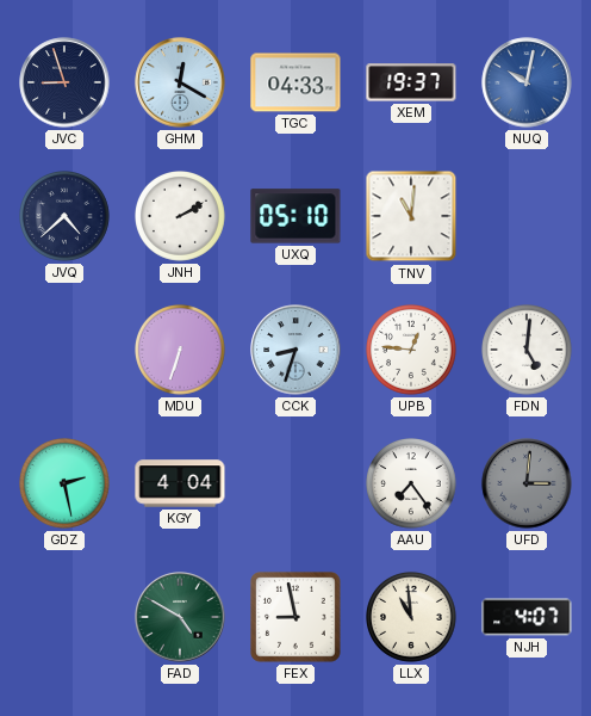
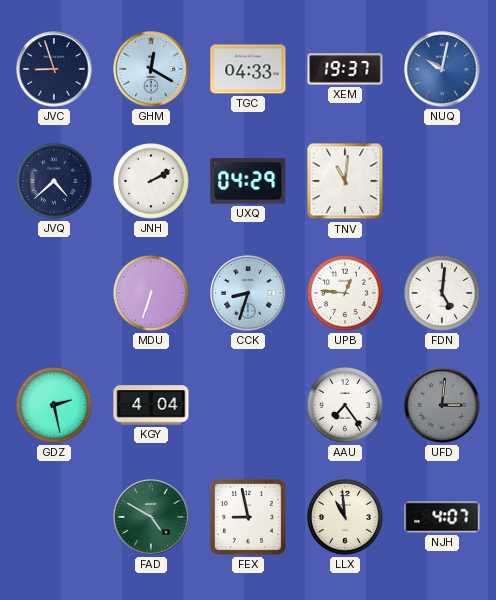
UXQ: 05:10 -> 04:29 (248, 181)
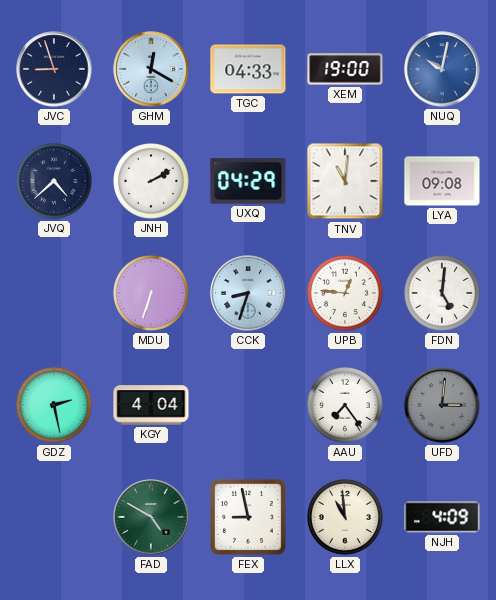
XEM: 19:37 -> 19:00 (345, 69)
LYA: none -> 09:08 (442, 181)
NJH: 4:07 -> 4:09 (442, 517)
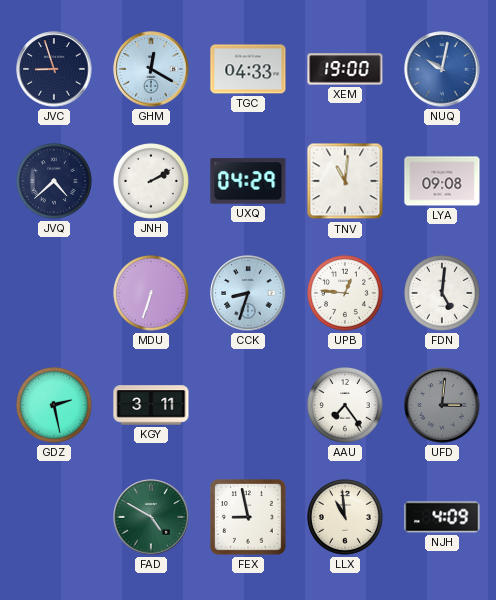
KGY: 4:04 -> 3:11 (151, 405)
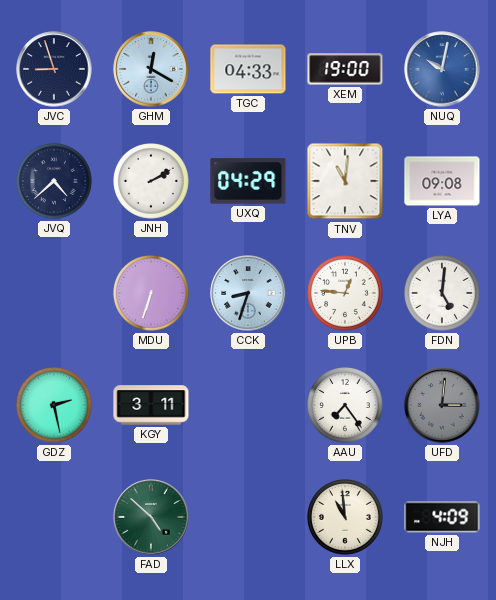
FAD: 4:50 -> 4:52 (151, 517)
FEX: 8:58 -> none (248, 517)
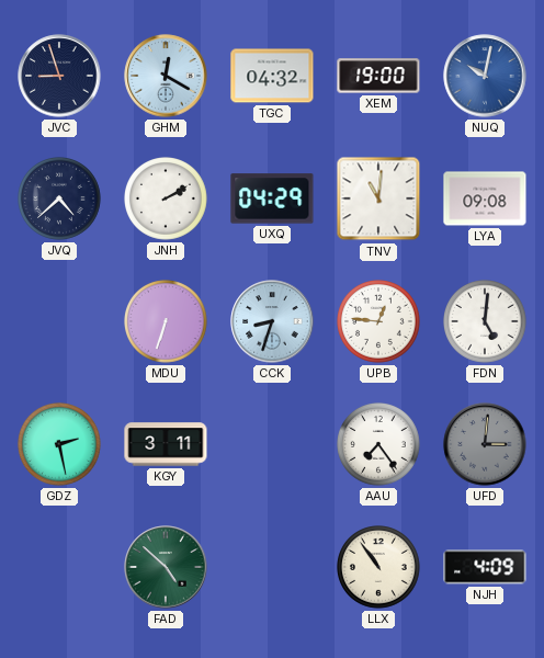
TGC: 04:33 -> 04:32 (272, 76)
LLX: 10:59 -> 10:54 (379, 568)
